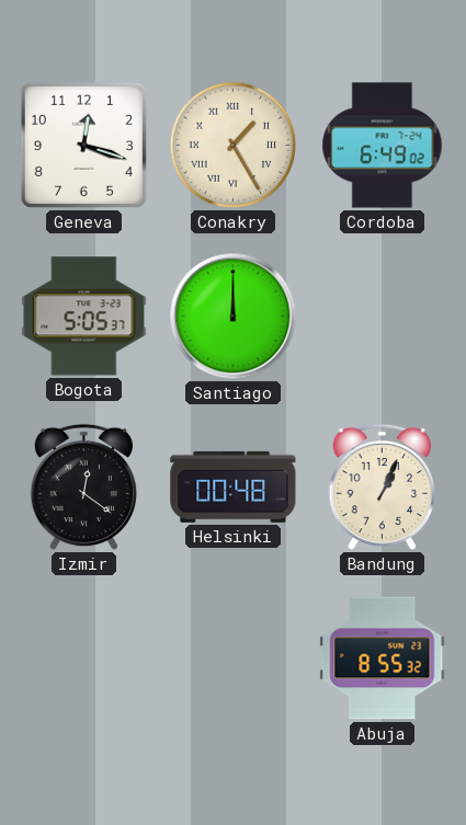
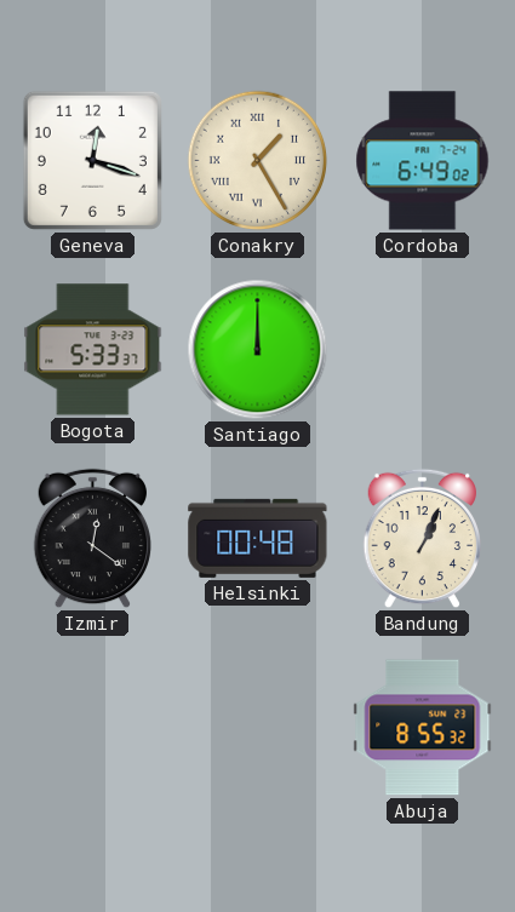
Bogota: 5:05 -> 5:33 (93, 350)
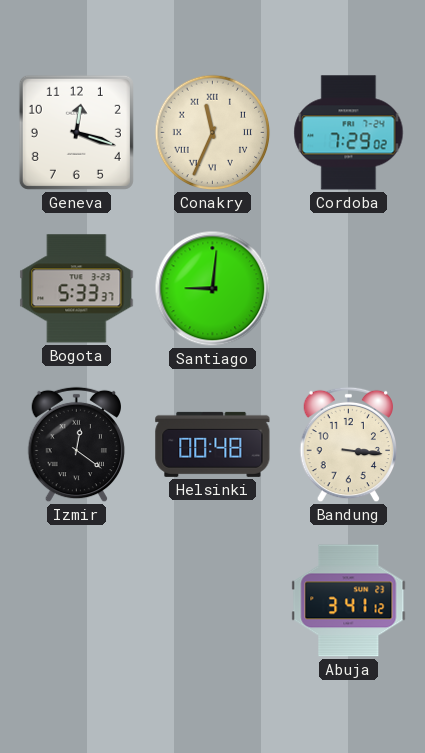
Conakry: 1:25 -> 11:34 (213, 133)
Cordoba: 6:49 -> 7:29 (349, 133)
Santiago: 12:00 -> 9:01 (213, 289)
Bandung: 1:04 -> 3:16 (349, 445)
Abuja: 8:55 -> 3:41 (349, 601)
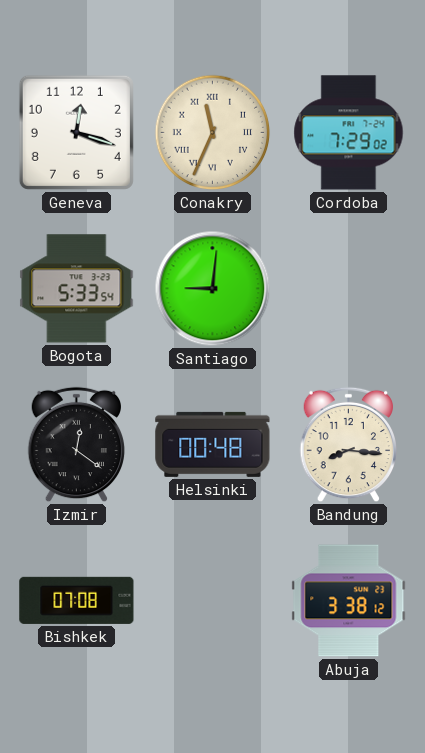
Bogota: 5:33:37 -> 5:33:54 (77, 289)
Bandung: 3:16 -> 8:16 (349, 445)
Bishkek: none -> 07:08 (77, 600)
Abuja: 3:41 -> 3:38 (349, 601)
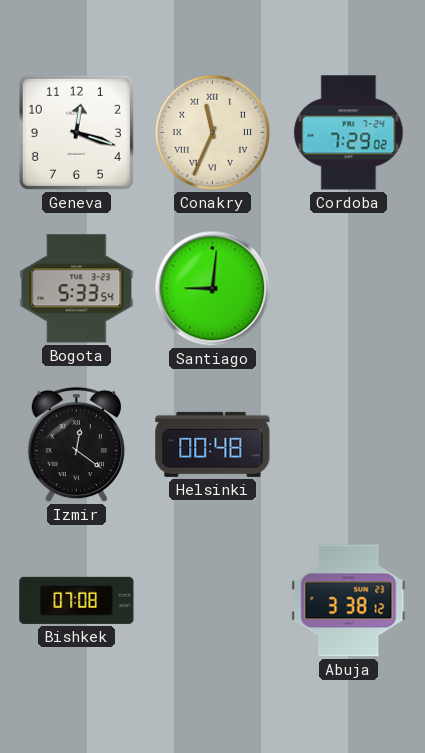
Bandung: 8:16 -> none (349, 445)
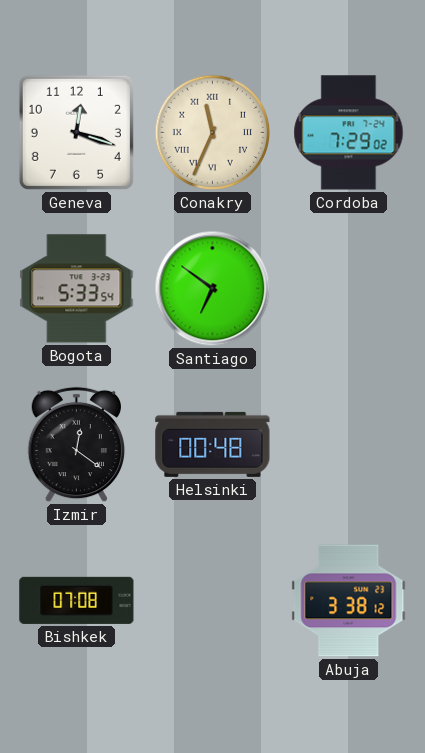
Santiago: 9:01 -> 6:51 (213, 289)
